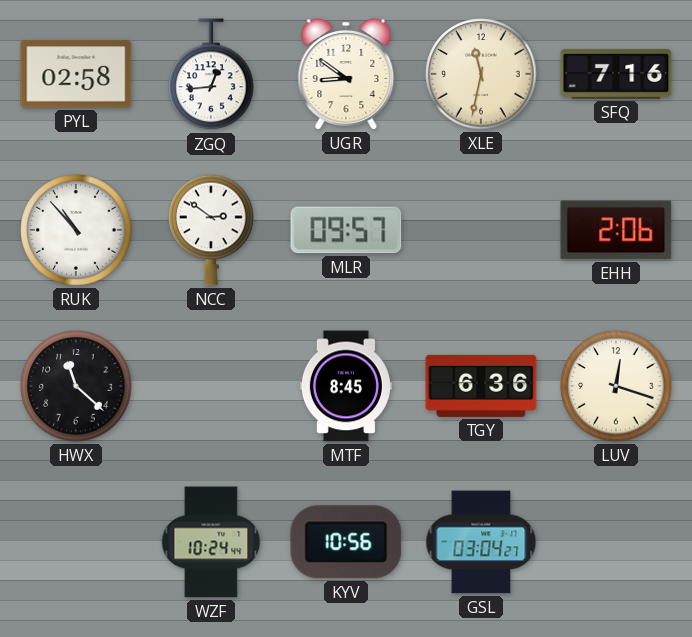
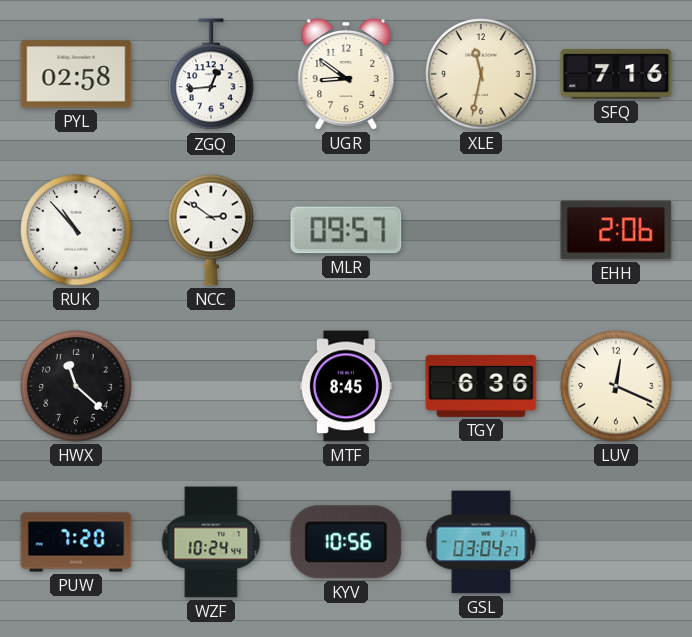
LUV: 12:18 -> 12:19 (616, 386)
PUW: none -> 7:20 (76, 542)
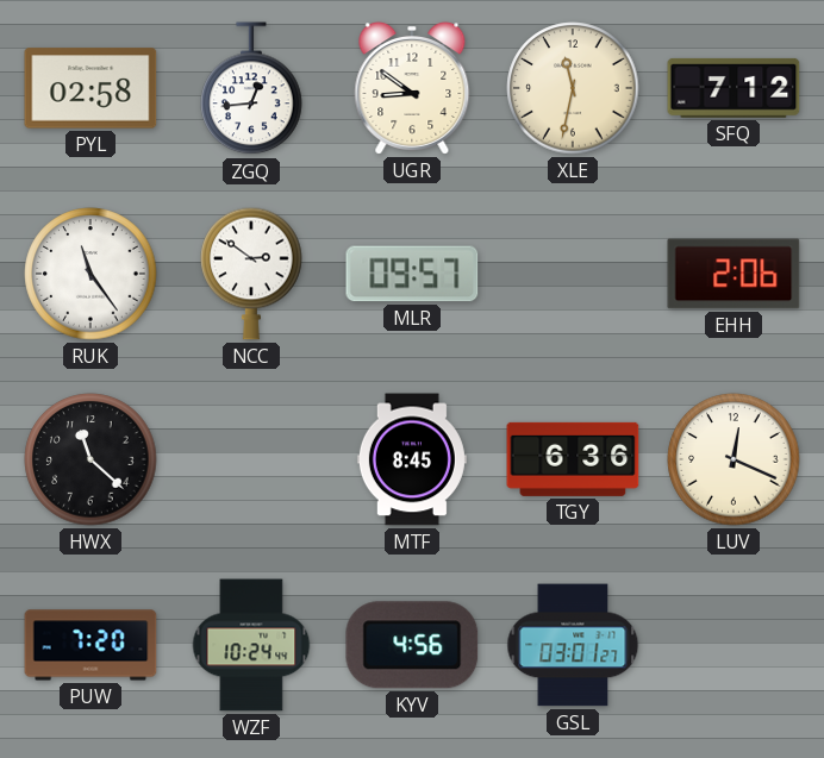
SFQ: 7:16 -> 7:12 (734, 88)
RUK: 10:53 -> 11:24 (90, 274)
KYV: 10:56 -> 4:56 (412, 645)
GSL: 03:04 -> 03:01 (573, 645)
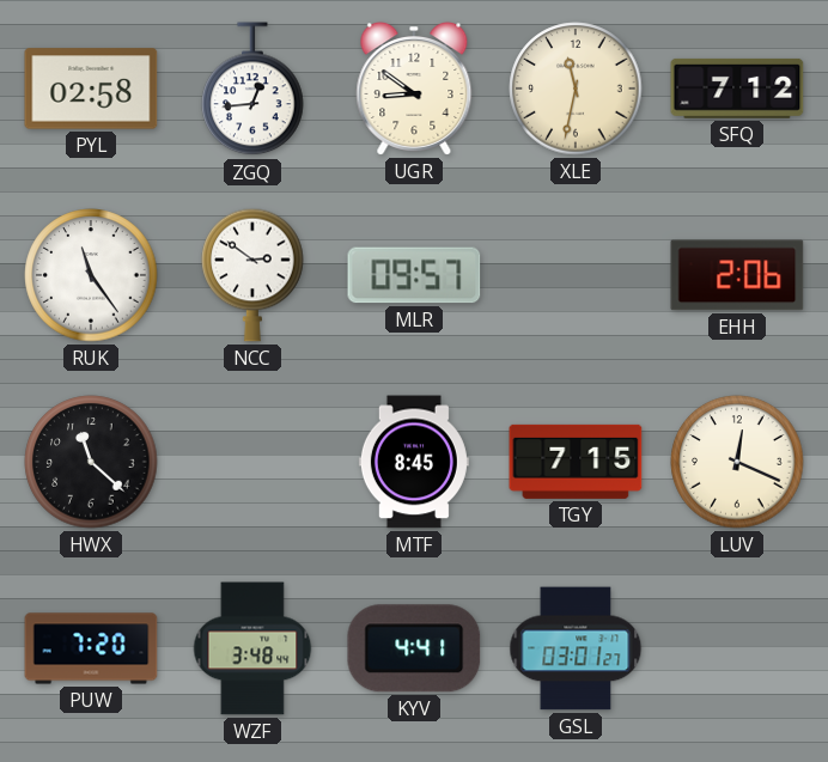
TGY: 6:36 -> 7:15 (576, 462)
WZF: 10:24 -> 3:48 (252, 648)
KYV: 4:56 -> 4:41 (414, 648)
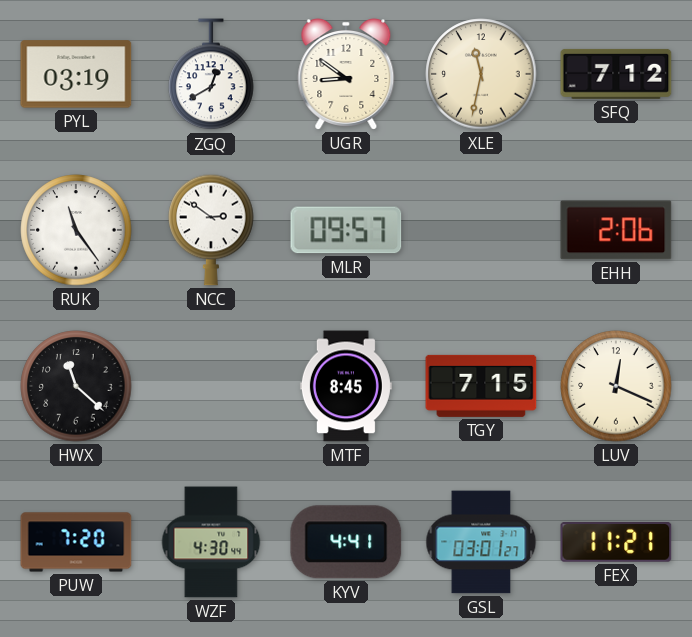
PYL: 02:58 -> 03:19 (76, 74)
ZGQ: 12:44 -> 12:40 (211, 75)
WZF: 3:48 -> 4:30 (211, 542)
FEX: none -> 11:21 (616, 543)
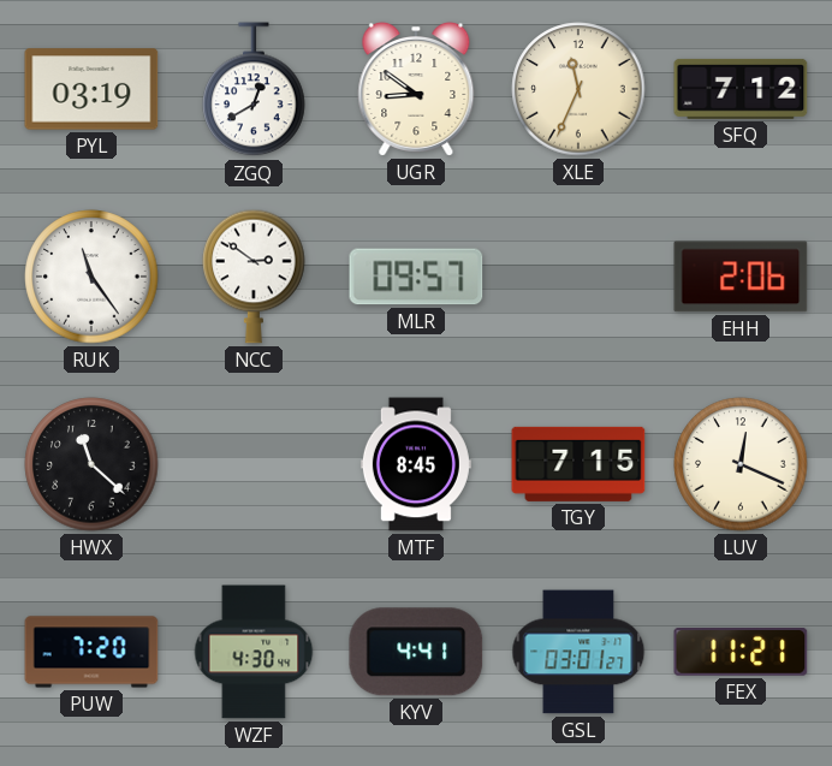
XLE: 11:32 -> 11:34 (578, 89)
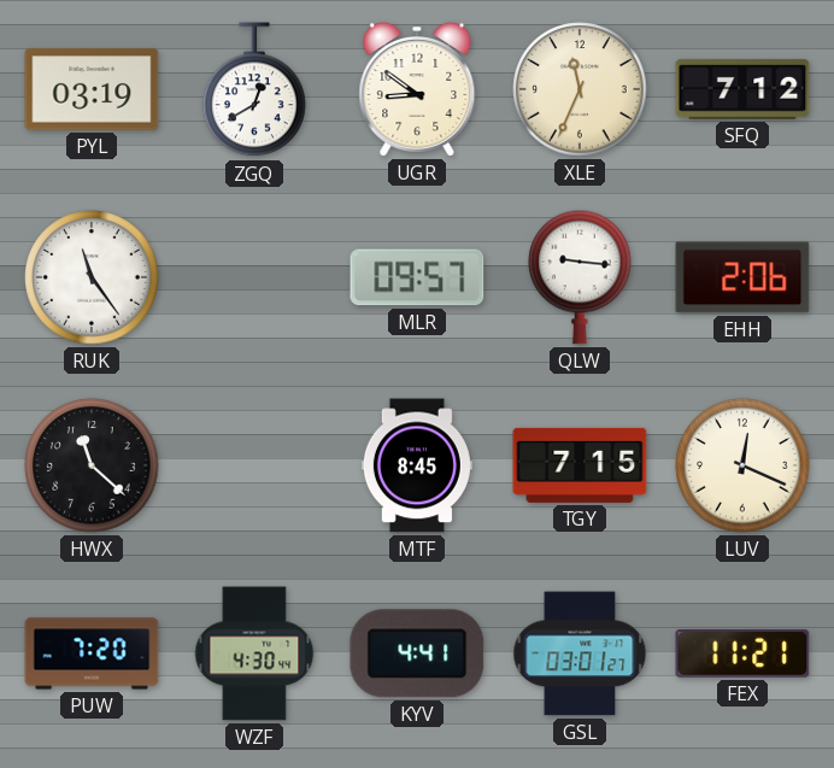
NCC: 2:51 -> none (254, 277)
QLW: none -> 9:16 (580, 277)
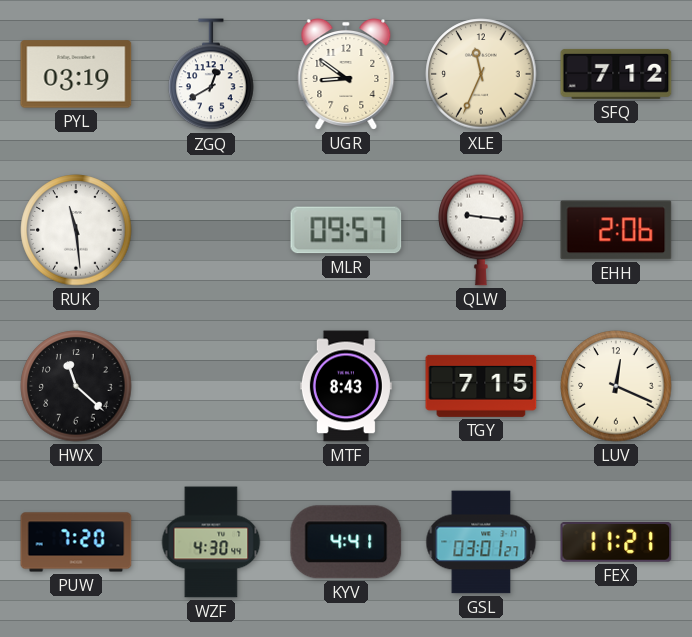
RUK: 11:24 -> 11:29 (76, 230)
MTF: 8:45 -> 8:43 (346, 386)
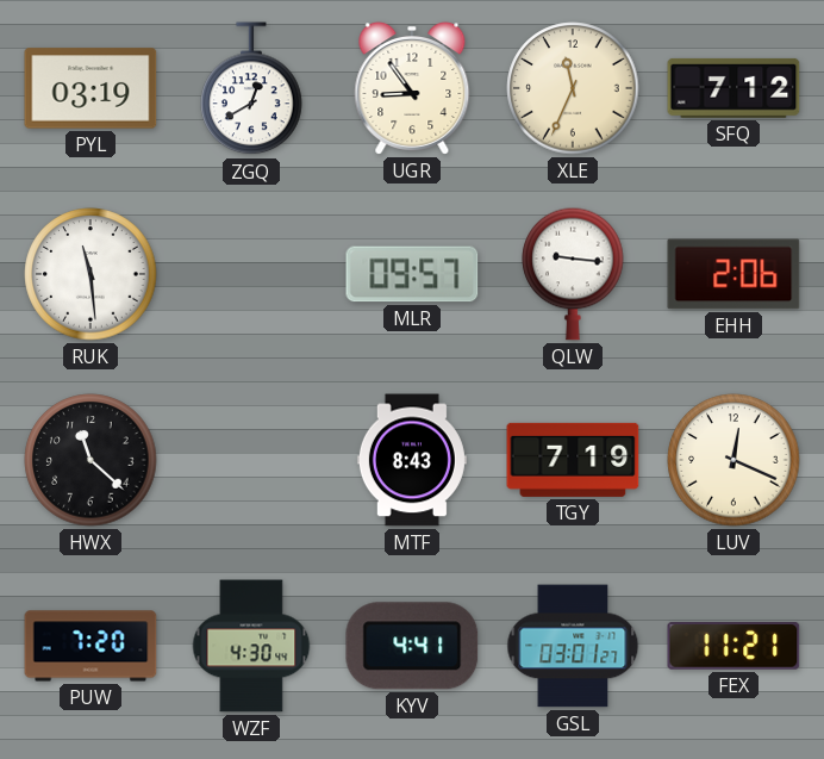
UGR: 8:51 -> 8:54 (412, 89)
TGY: 7:15 -> 7:19 (573, 460)
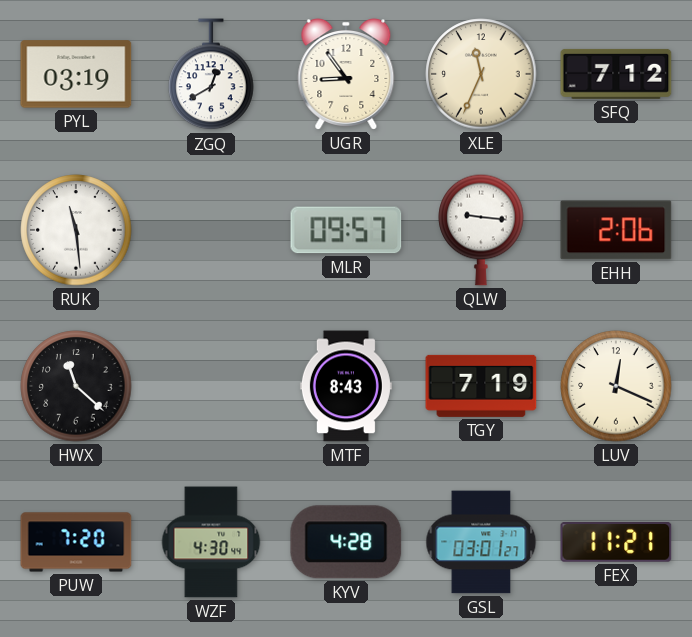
KYV: 4:41 -> 4:28 (346, 542)
